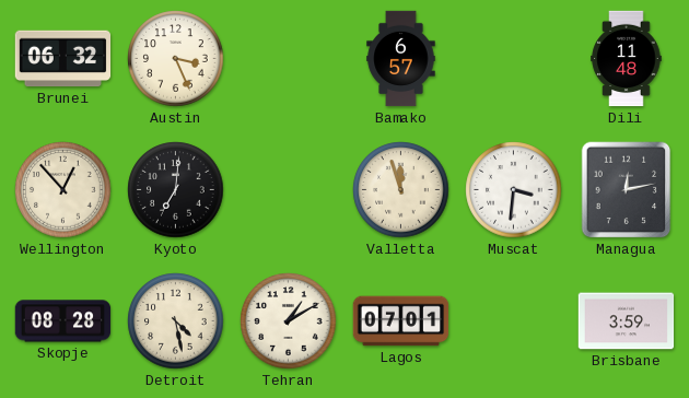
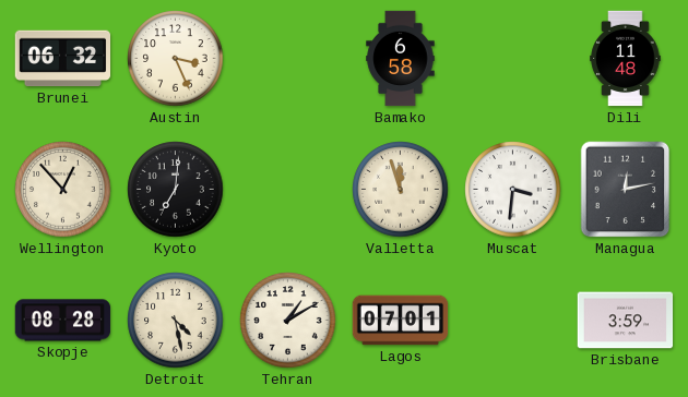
Bamako: 6:57 -> 6:58 (401, 59)
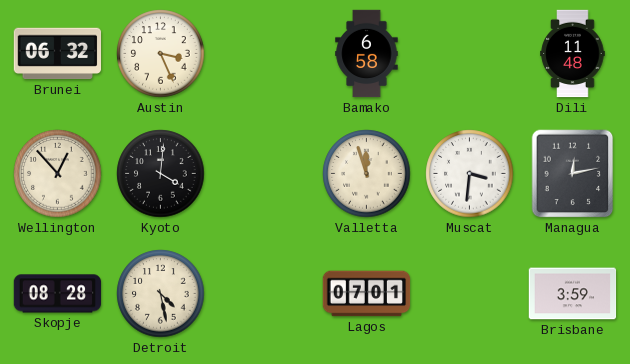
Kyoto: 7:01 -> 4:01 (161, 174)
Tehran: 1:10 -> none (288, 321)
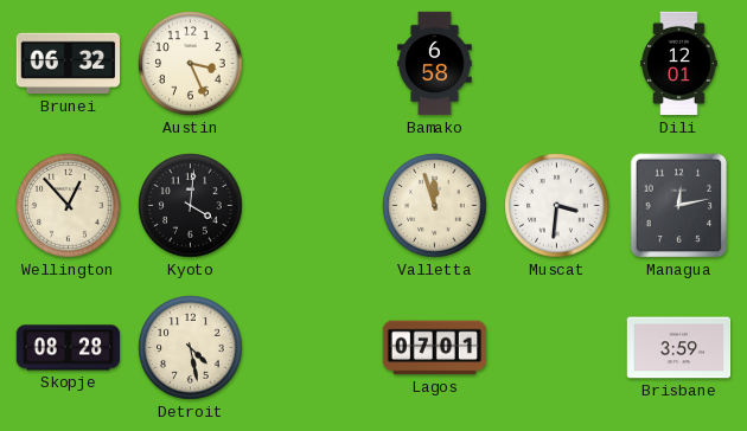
Dili: 11:48 -> 12:01 (679, 64)
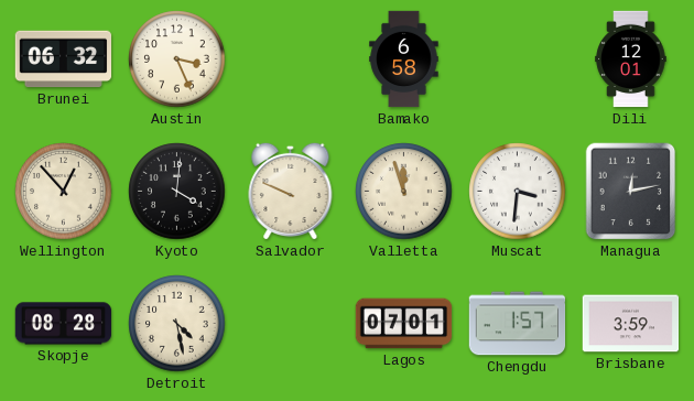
Salvador: none -> 9:49 (291, 191)
Chengdu: none -> 1:57 (518, 324)
